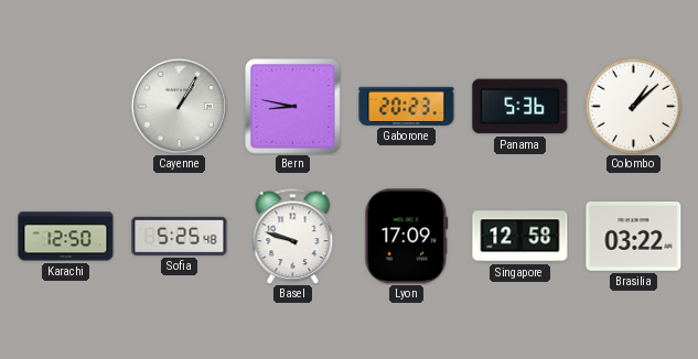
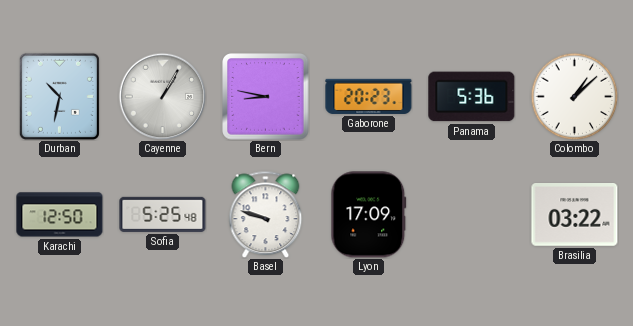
Durban: none -> 10:32 (59, 96)
Singapore: 12:58 -> none (520, 237)
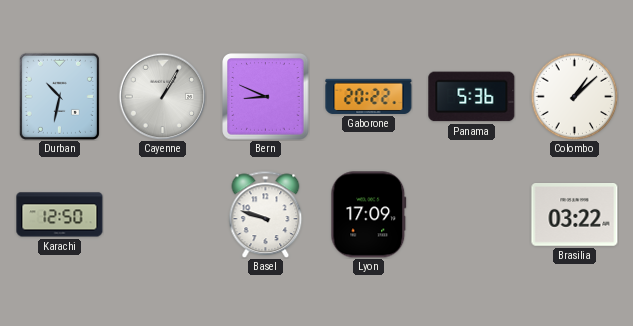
Bern: 8:47 -> 8:49 (266, 97)
Gaborone: 20:23 -> 20:22 (369, 96)
Sofia: 5:25 -> none (163, 214)
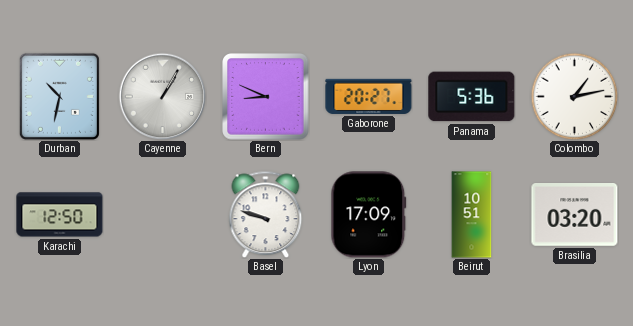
Gaborone: 20:22 -> 20:27 (369, 96)
Colombo: 1:08 -> 1:13 (574, 96)
Beirut: none -> 10:51 (472, 215)
Brasilia: 03:22 -> 03:20 (575, 215)
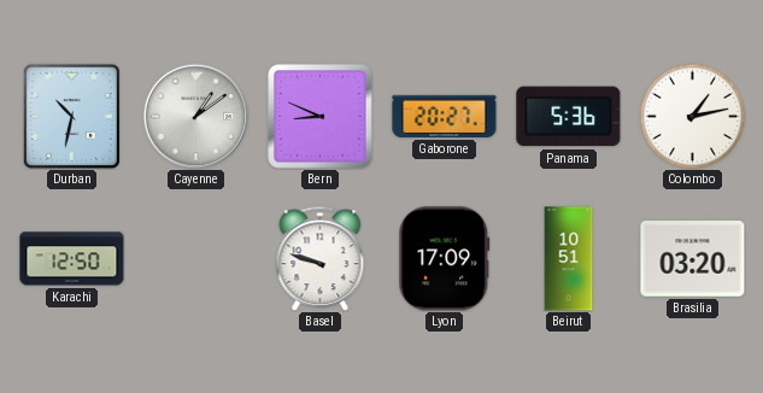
Cayenne: 1:05 -> 1:09 (195, 116)
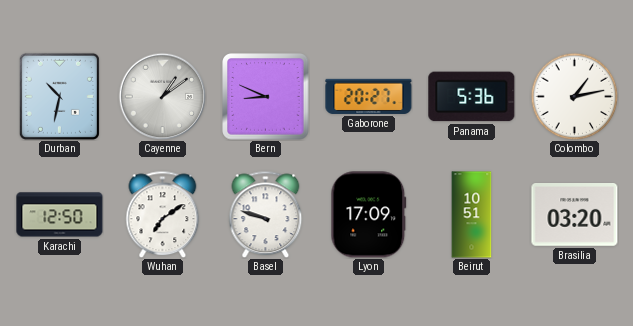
Wuhan: none -> 7:09 (163, 214)
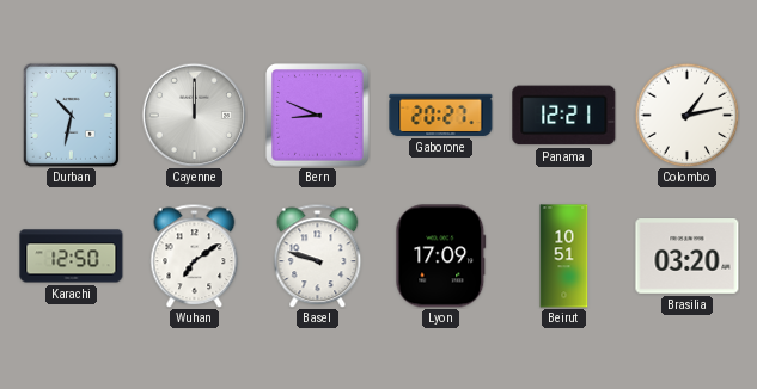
Cayenne: 1:09 -> 12:00 (194, 115)
Panama: 5:36 -> 12:21 (564, 116)
